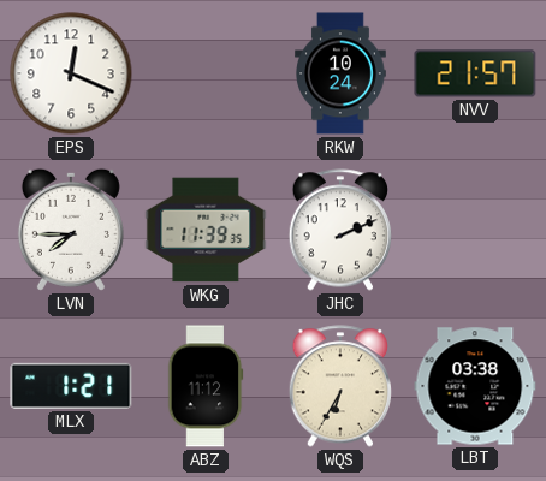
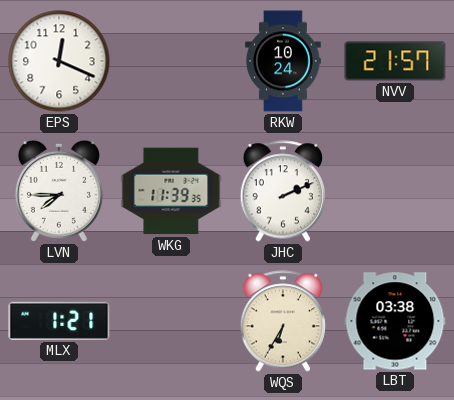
ABZ: 11:12 -> none (206, 386)
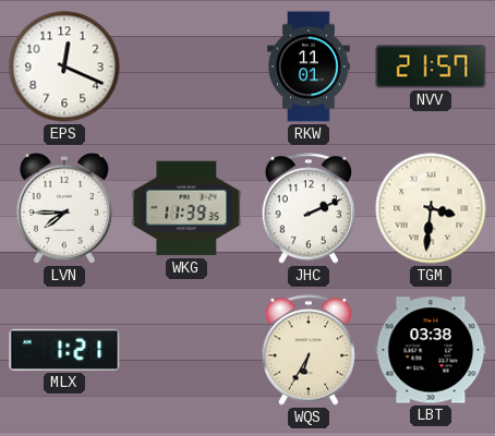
RKW: 10:24 -> 11:01 (309, 66)
TGM: none -> 3:31 (431, 208)
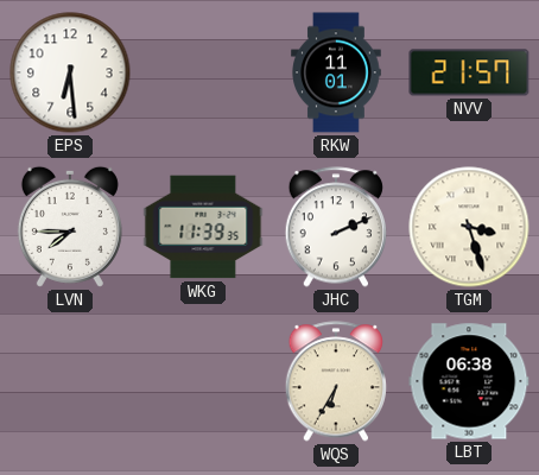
EPS: 12:19 -> 6:29 (70, 72)
TGM: 3:31 -> 3:27 (469, 227)
MLX: 1:21 -> none (64, 350)
LBT: 03:38 -> 06:38 (469, 381)
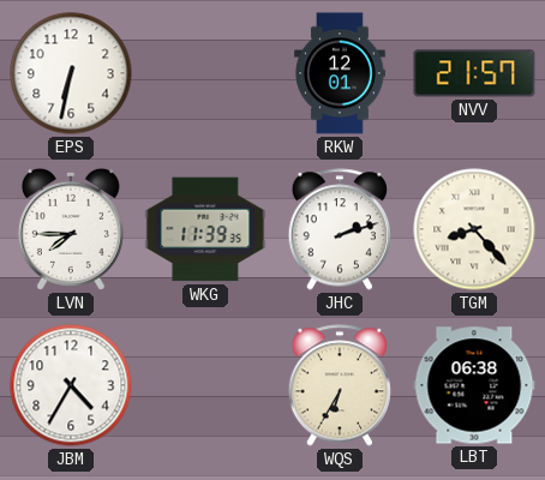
EPS: 6:29 -> 6:32 (71, 73)
RKW: 11:01 -> 12:01 (340, 73)
JHC: 2:11 -> 2:12 (340, 229)
TGM: 3:27 -> 8:23 (474, 229)
JBM: none -> 4:35 (71, 385)
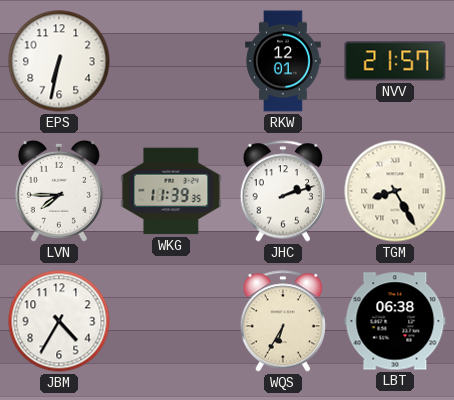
TGM: 8:23 -> 8:25 (395, 191)
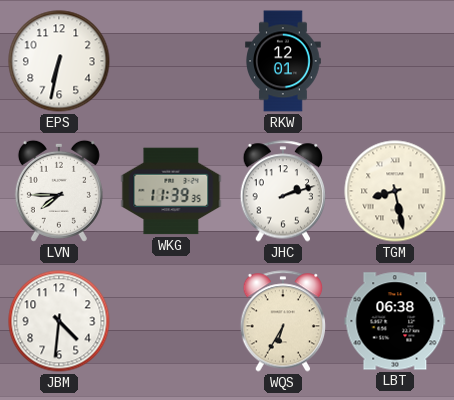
NVV: 21:57 -> none (395, 61)
TGM: 8:25 -> 8:28 (395, 191)
JBM: 4:35 -> 4:31 (59, 321)
